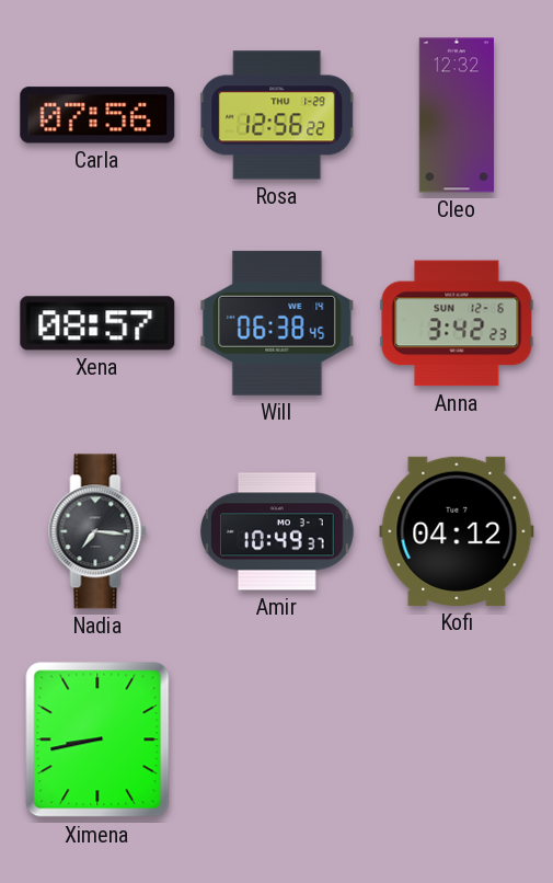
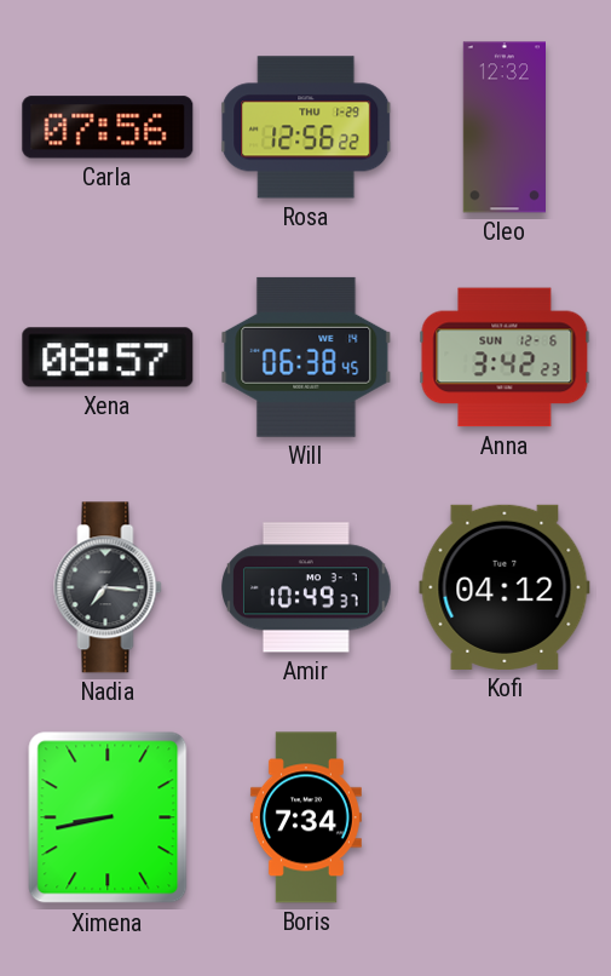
Boris: none -> 7:34 (306, 817)
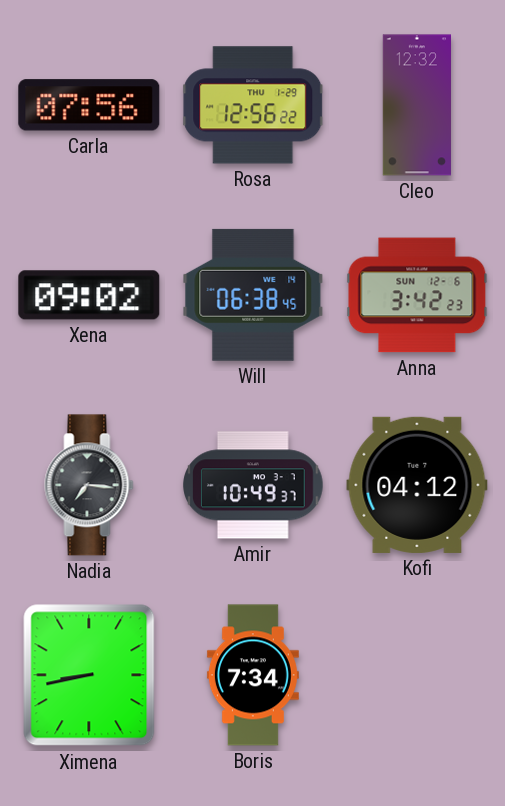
Xena: 08:57 -> 09:02 (89, 295)
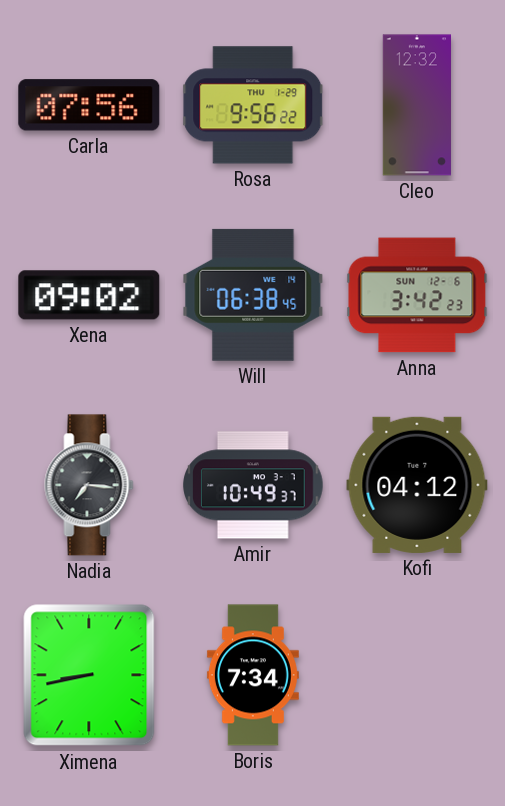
Rosa: 12:56 -> 9:56 (254, 105)
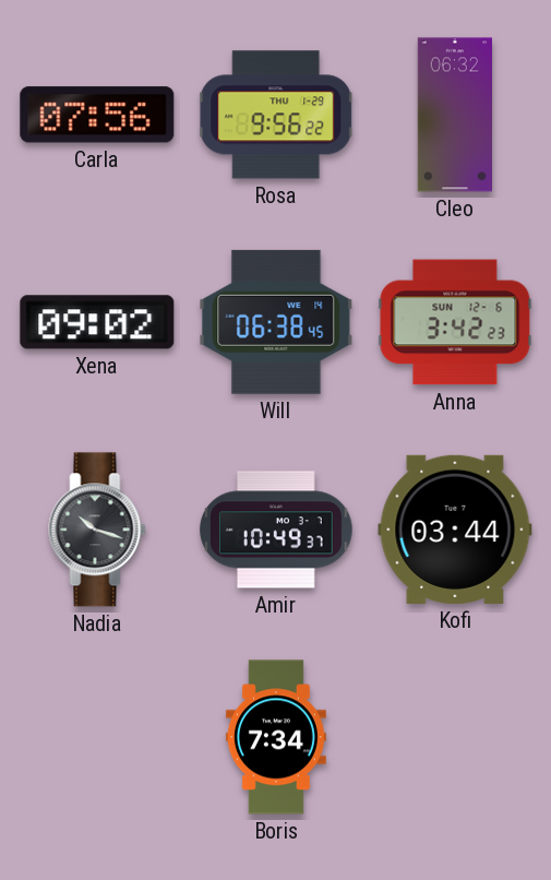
Cleo: 12:32 -> 06:32 (454, 115)
Nadia: 7:16 -> 10:18 (97, 530)
Kofi: 04:12 -> 03:44 (455, 530)
Ximena: 8:43 -> none (89, 675)
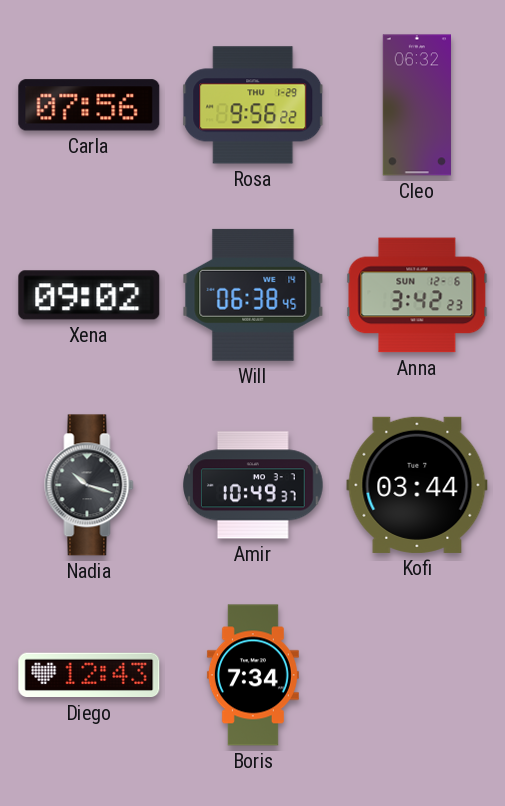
Diego: none -> 12:43 (89, 675)
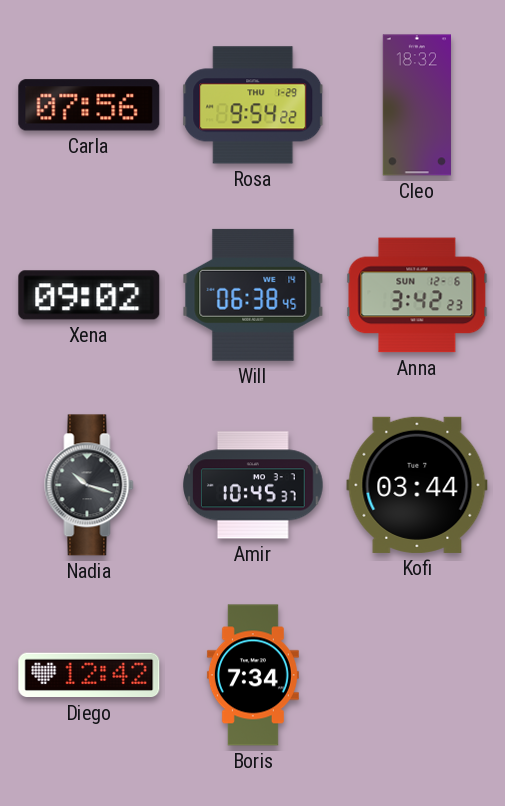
Rosa: 9:56 -> 9:54 (254, 105)
Cleo: 06:32 -> 18:32 (416, 105)
Amir: 10:49 -> 10:45 (253, 485)
Diego: 12:43 -> 12:42 (89, 675)
